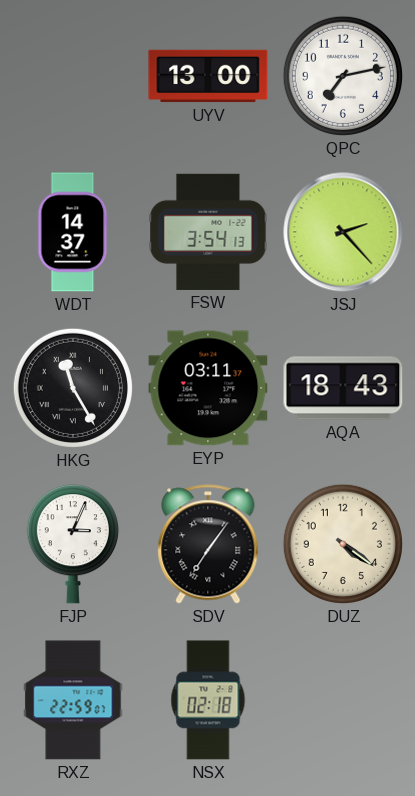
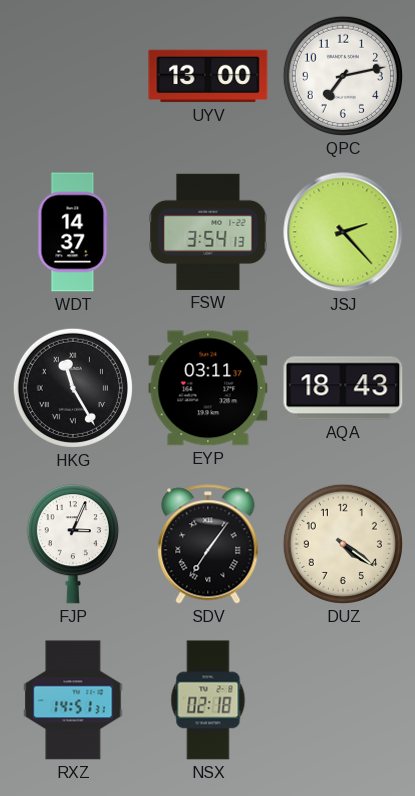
RXZ: 22:59 -> 14:51 (73, 700)
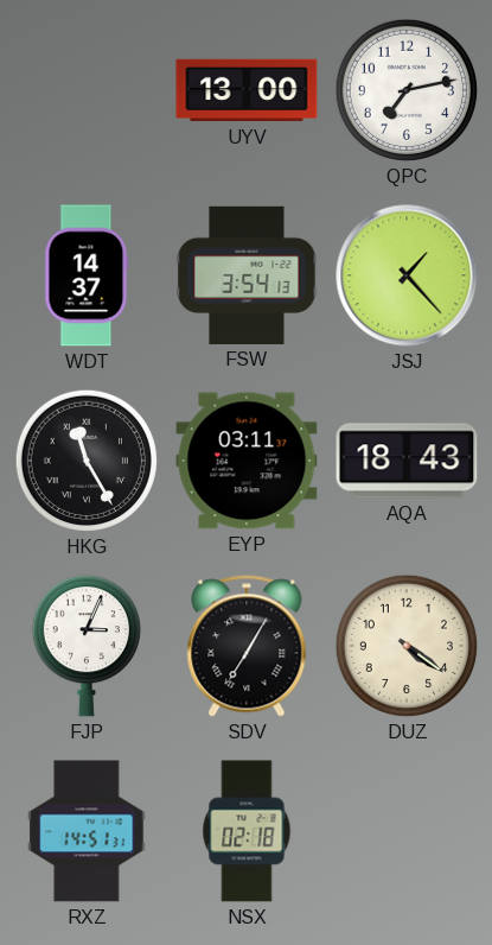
JSJ: 2:23 -> 1:23 (407, 275)
SDV: 7:06 -> 7:05 (247, 646)
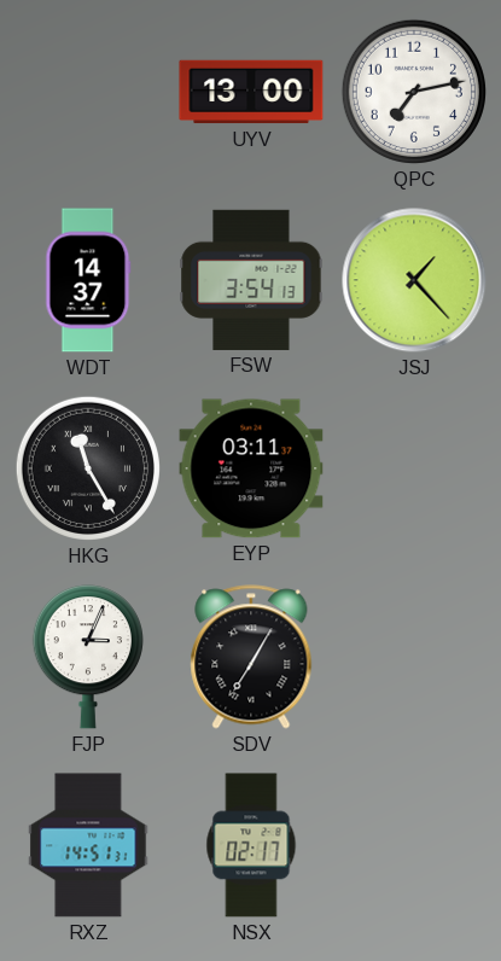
AQA: 18:43 -> none (407, 461)
DUZ: 4:21 -> none (407, 646)
NSX: 02:18 -> 02:17 (251, 845)
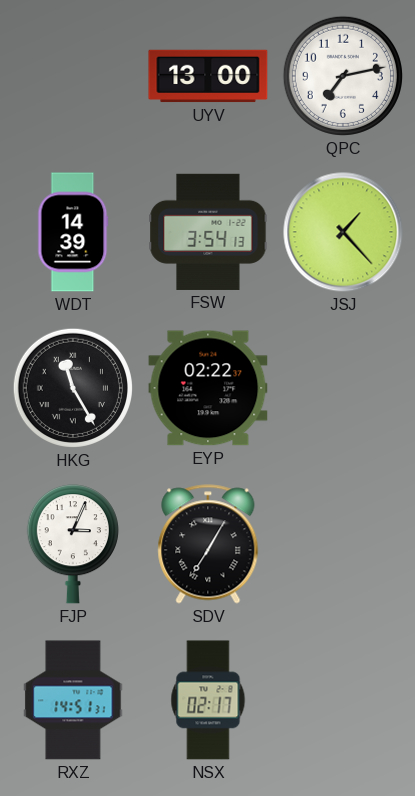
WDT: 14:37 -> 14:39 (73, 232)
EYP: 03:11 -> 02:22 (208, 388)
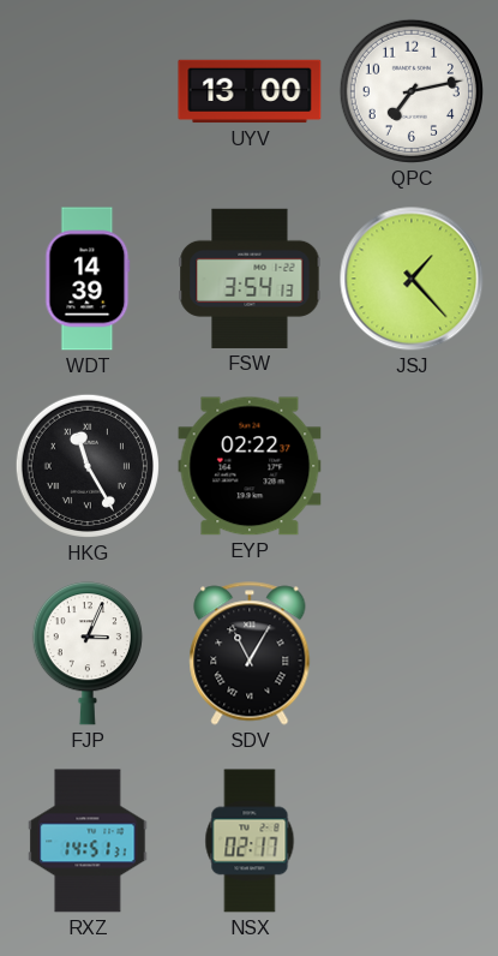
SDV: 7:05 -> 11:05 (250, 653)
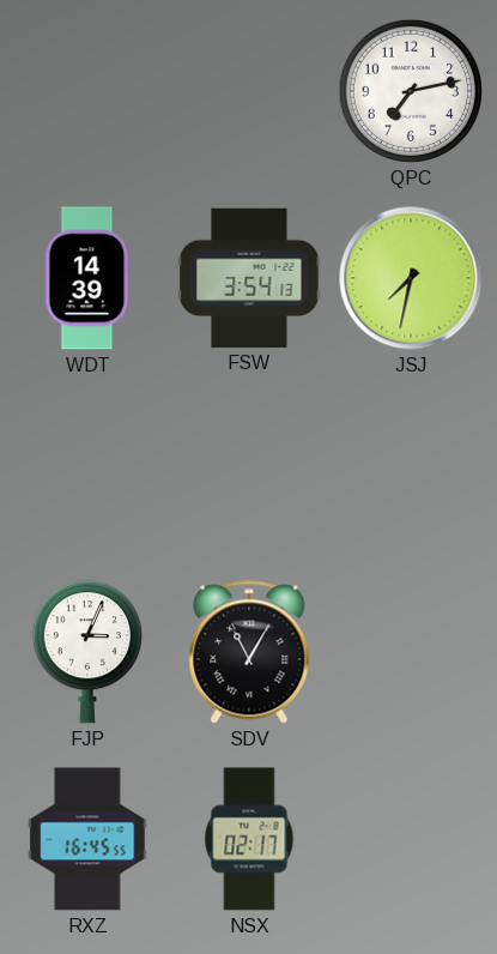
UYV: 13:00 -> none (250, 91)
JSJ: 1:23 -> 7:32 (411, 278)
HKG: 11:25 -> none (88, 466)
EYP: 02:22 -> none (250, 466)
RXZ: 14:51 -> 16:45 (87, 839)
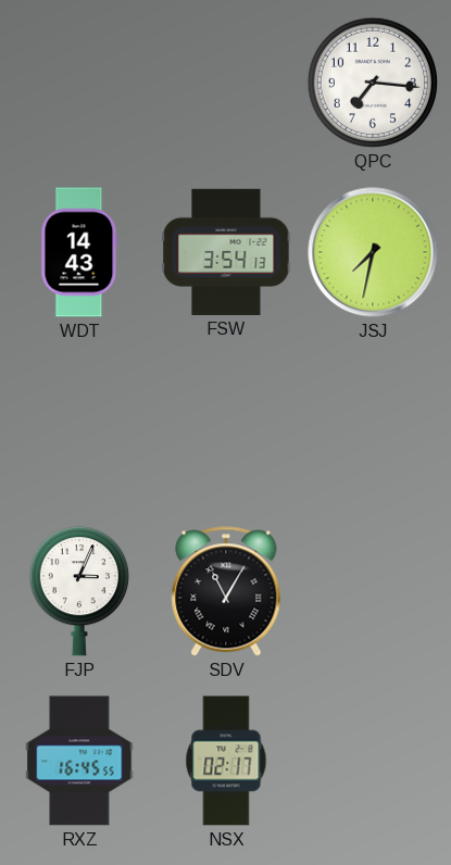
QPC: 7:13 -> 7:16 (373, 83)
WDT: 14:39 -> 14:43 (79, 252)
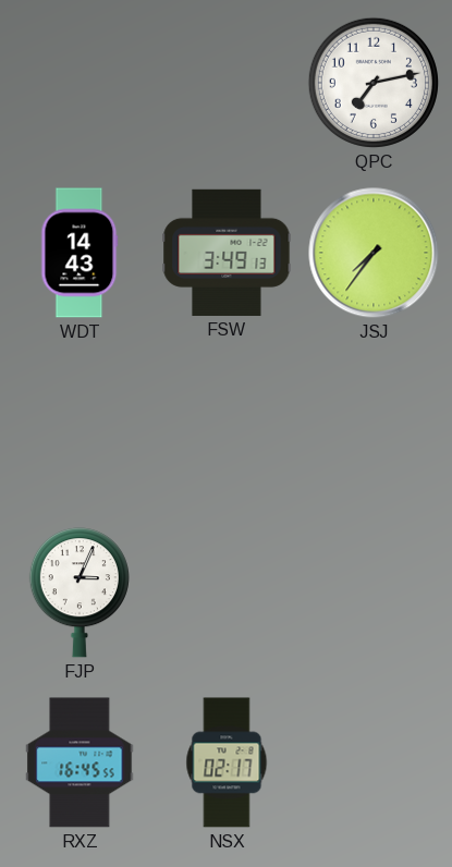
QPC: 7:16 -> 7:13 (374, 83)
FSW: 3:54 -> 3:49 (227, 253)
JSJ: 7:32 -> 7:36 (374, 253)
SDV: 11:05 -> none (226, 591)
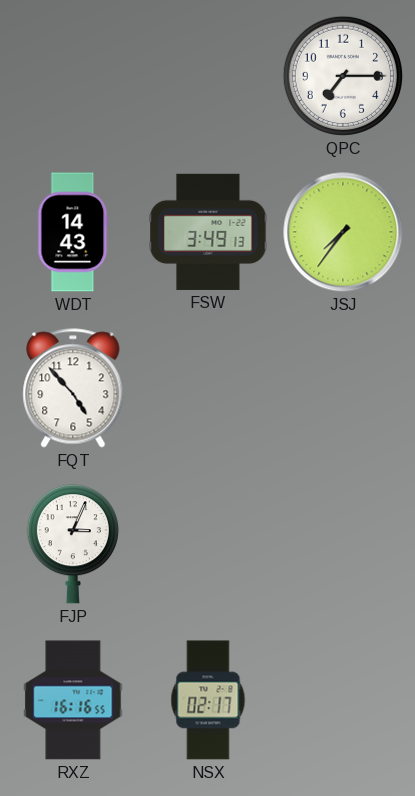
QPC: 7:13 -> 7:15 (343, 76)
FQT: none -> 4:53 (73, 388)
RXZ: 16:45 -> 16:16 (73, 700)
